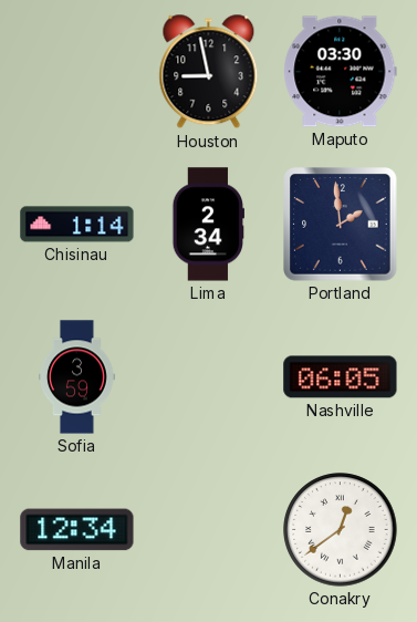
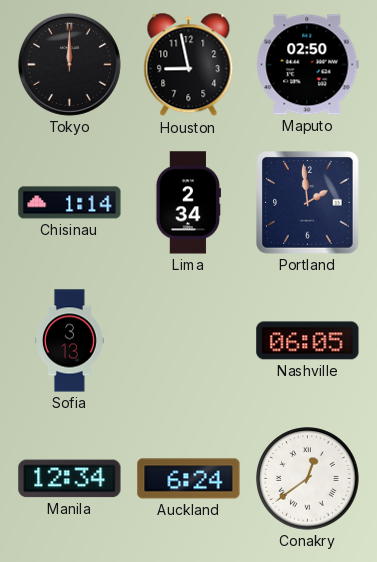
Tokyo: none -> 12:00 (69, 64)
Maputo: 03:30 -> 02:50 (308, 65)
Sofia: 3:59 -> 3:13 (70, 341)
Auckland: none -> 6:24 (189, 479)
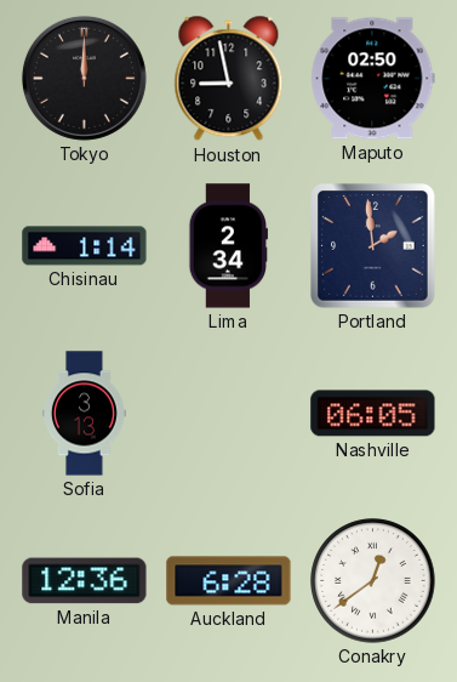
Manila: 12:34 -> 12:36 (85, 581)
Auckland: 6:24 -> 6:28 (229, 581)
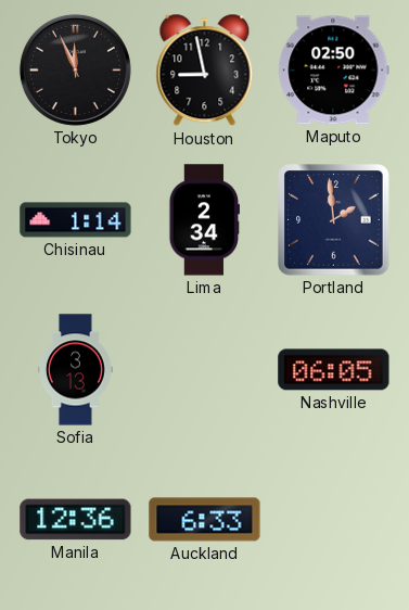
Tokyo: 12:00 -> 11:56 (75, 69)
Auckland: 6:28 -> 6:33 (205, 520)
Conakry: 12:39 -> none (373, 581)
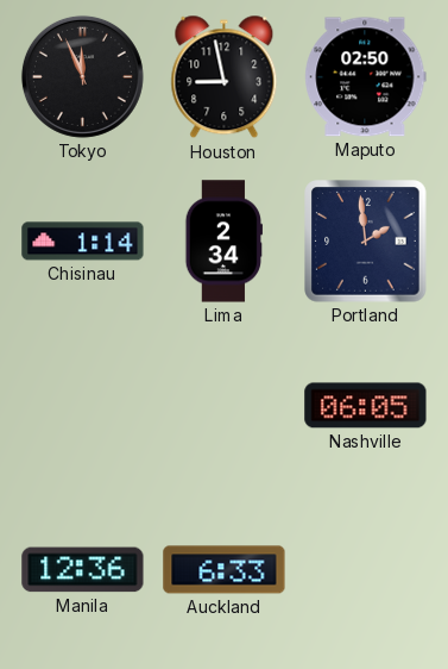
Sofia: 3:13 -> none (76, 370)
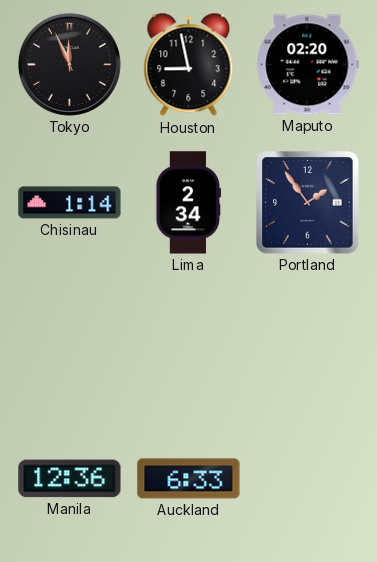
Maputo: 02:50 -> 02:20 (308, 65)
Portland: 1:59 -> 1:54 (308, 203)
Nashville: 06:05 -> none (366, 406)
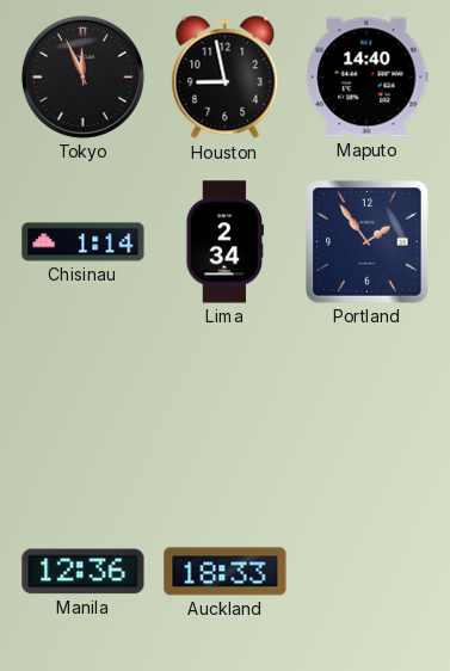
Maputo: 02:20 -> 14:40 (368, 78)
Auckland: 6:33 -> 18:33 (226, 572)
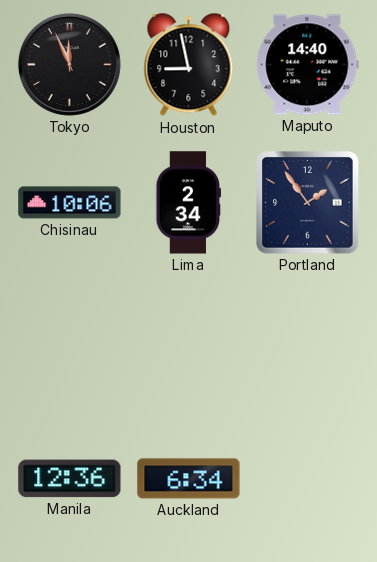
Chisinau: 1:14 -> 10:06 (70, 203)
Auckland: 18:33 -> 6:34 (189, 479)
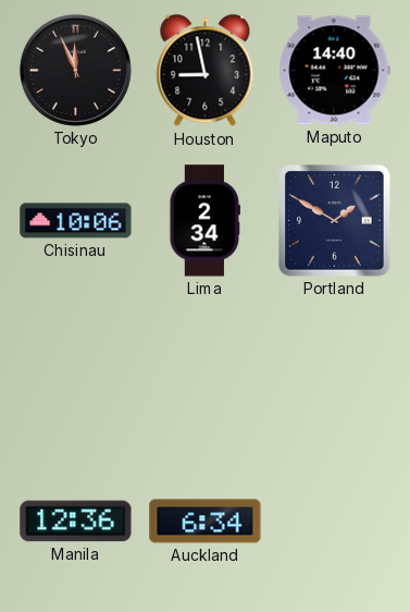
Portland: 1:54 -> 1:50 (335, 221)
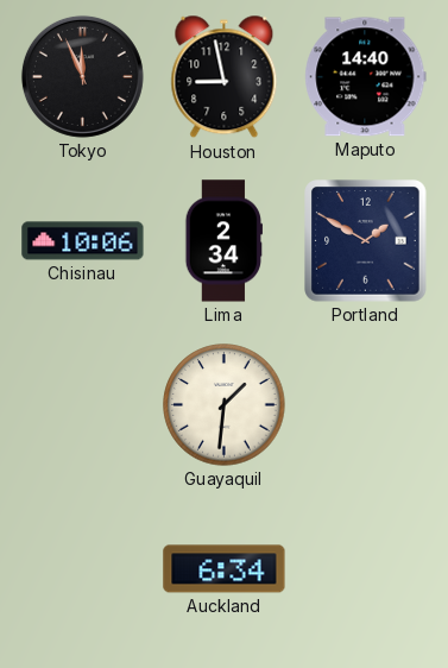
Guayaquil: none -> 1:31 (225, 405)
Manila: 12:36 -> none (76, 522)
